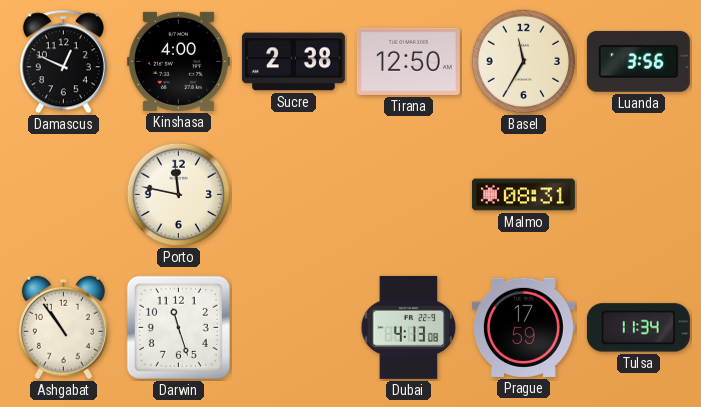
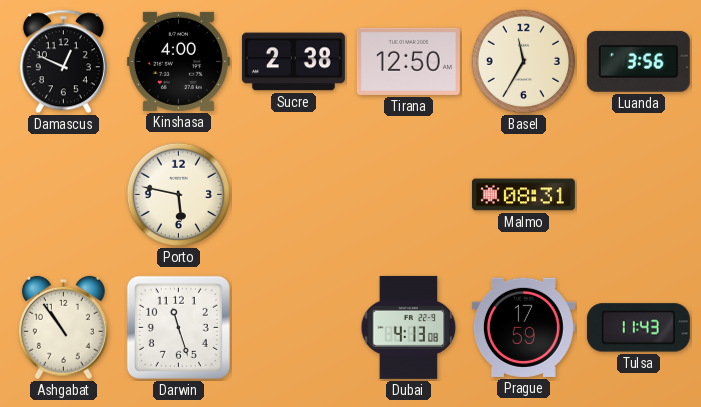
Porto: 11:47 -> 5:47 (179, 195)
Tulsa: 11:34 -> 11:43 (638, 328)
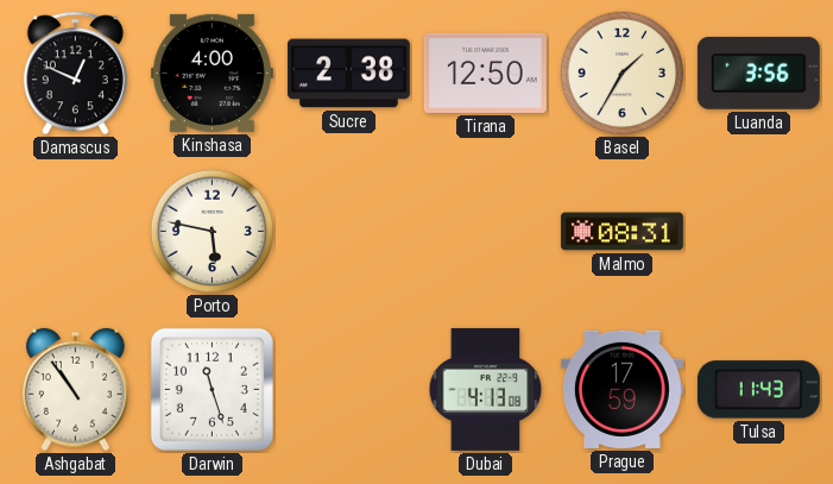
Basel: 11:35 -> 1:35 (623, 74)
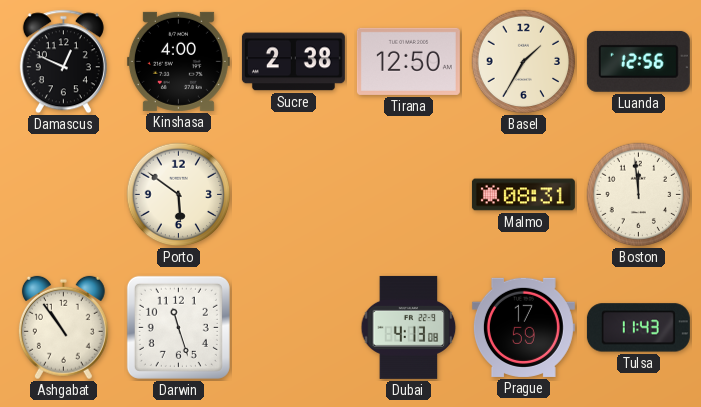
Luanda: 3:56 -> 12:56 (638, 61)
Porto: 5:47 -> 5:51 (179, 195)
Boston: none -> 11:59 (639, 195)
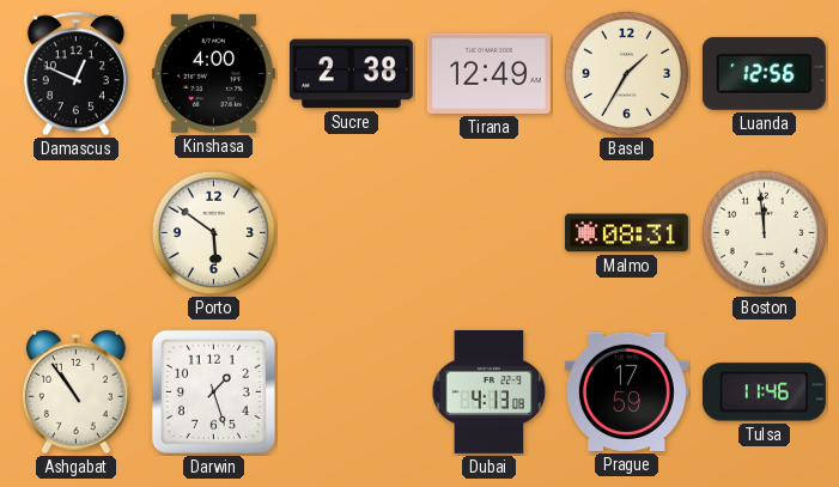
Tirana: 12:50 -> 12:49 (488, 73)
Darwin: 11:27 -> 1:27 (213, 391)
Tulsa: 11:43 -> 11:46 (764, 392)
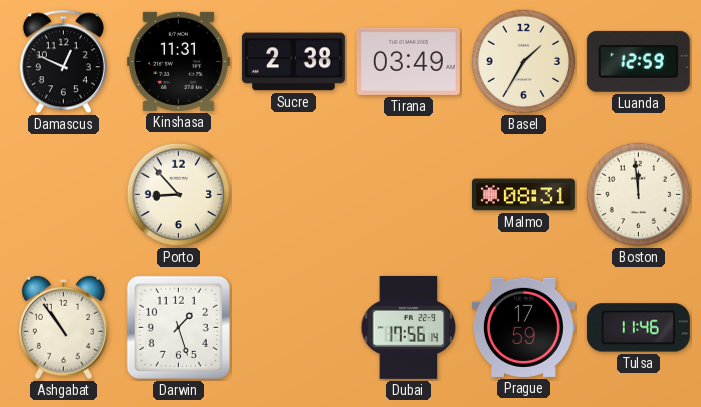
Kinshasa: 4:00 -> 11:31 (178, 61)
Tirana: 12:49 -> 03:49 (408, 61)
Luanda: 12:56 -> 12:59 (638, 61)
Porto: 5:51 -> 8:53 (179, 195)
Dubai: 4:13 -> 17:56 (409, 327)
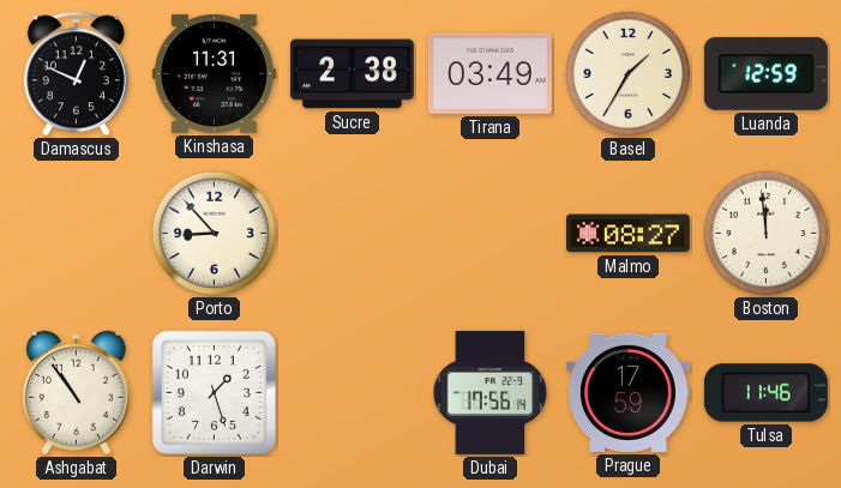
Malmo: 08:31 -> 08:27 (627, 234)
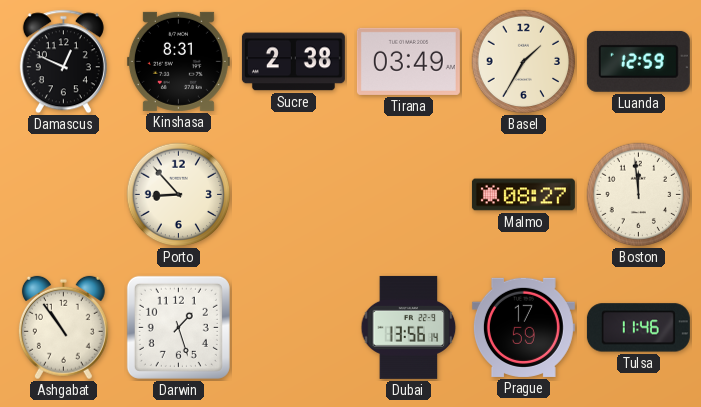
Kinshasa: 11:31 -> 8:31 (178, 61)
Dubai: 17:56 -> 13:56 (409, 327)
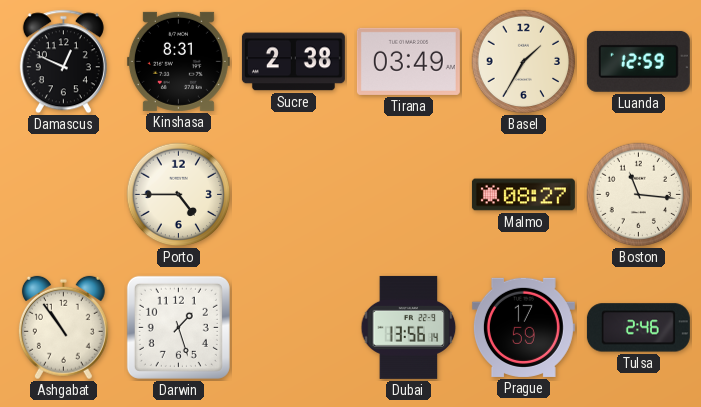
Porto: 8:53 -> 4:45 (179, 195)
Boston: 11:59 -> 11:16 (639, 195)
Tulsa: 11:46 -> 2:46 (638, 328)
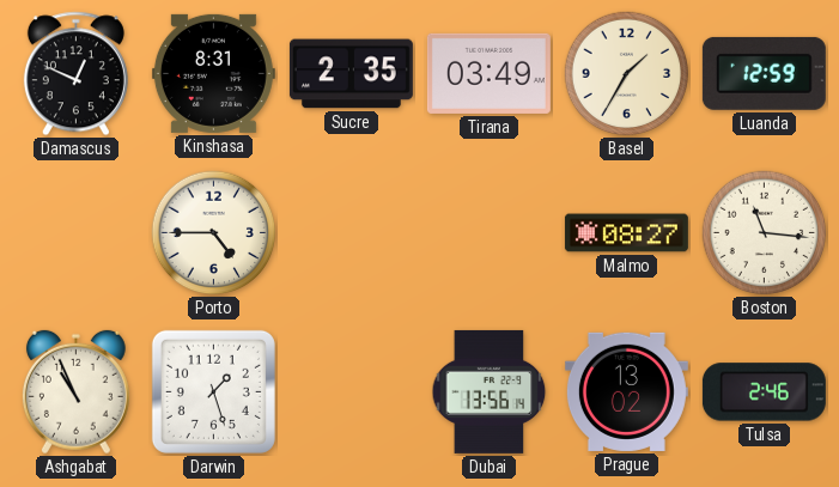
Sucre: 2:38 -> 2:35 (351, 74)
Ashgabat: 10:54 -> 10:56 (75, 392)
Prague: 17:59 -> 13:02 (626, 391)
